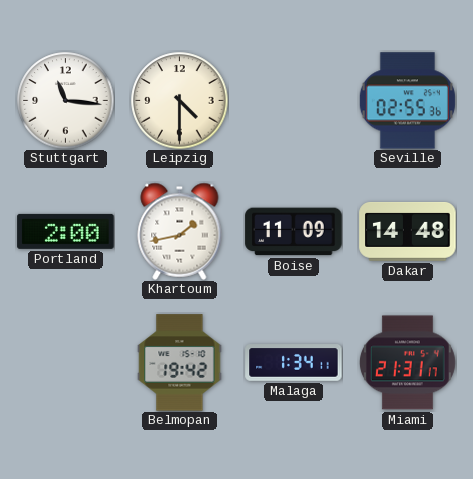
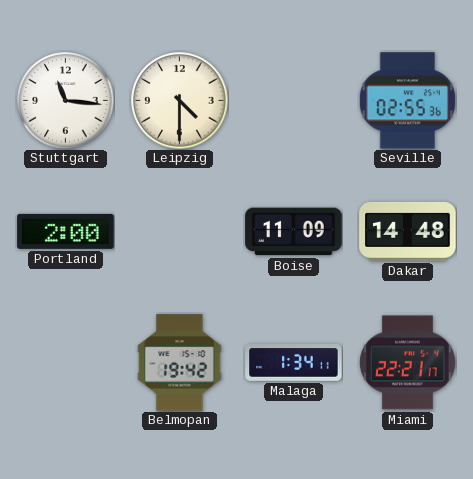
Khartoum: 1:43 -> none (180, 231)
Miami: 21:31 -> 22:21 (407, 363)
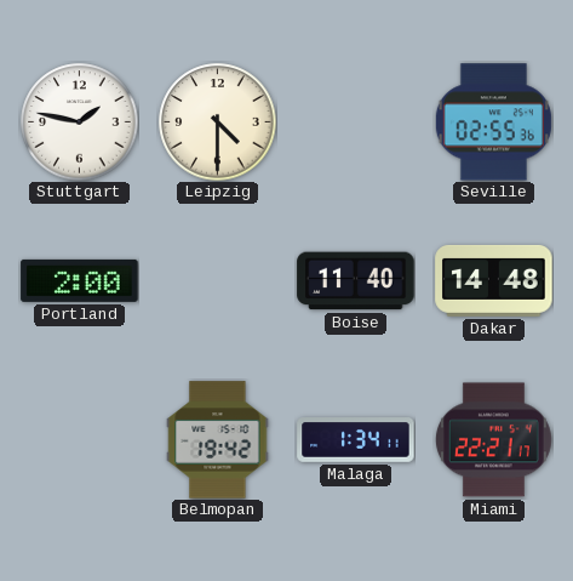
Stuttgart: 11:16 -> 1:47 (80, 123)
Boise: 11:09 -> 11:40 (356, 281)
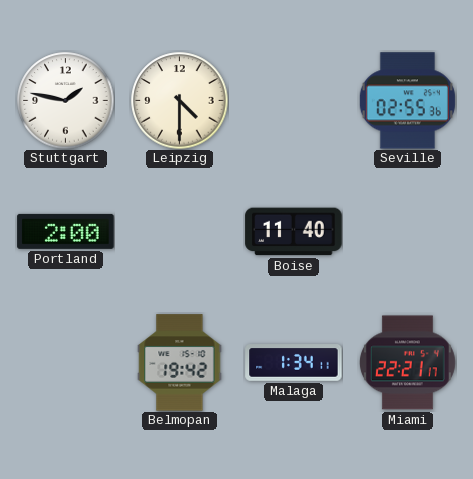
Dakar: 14:48 -> none (494, 280)
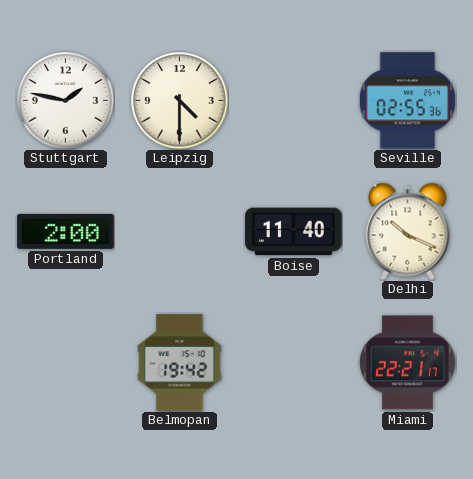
Delhi: none -> 10:19 (408, 231)
Malaga: 1:34 -> none (294, 363)
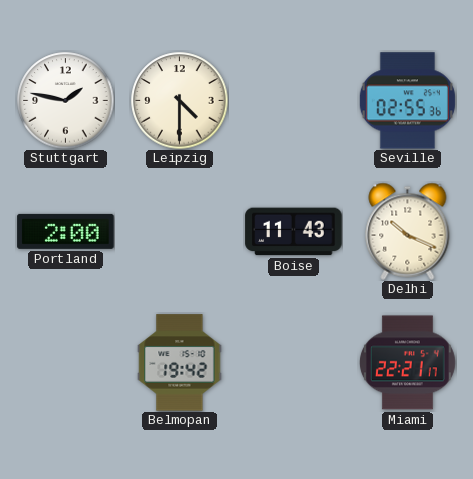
Boise: 11:40 -> 11:43 (294, 232)
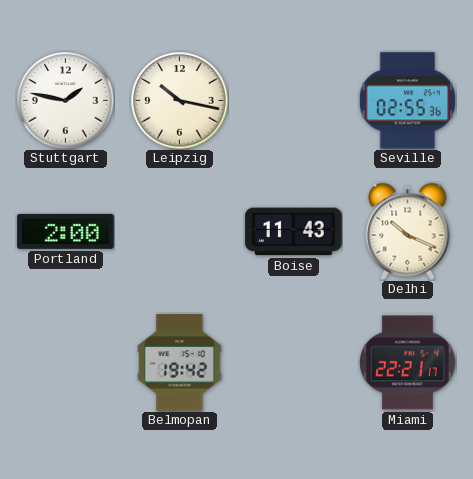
Leipzig: 4:30 -> 10:17 (180, 101)
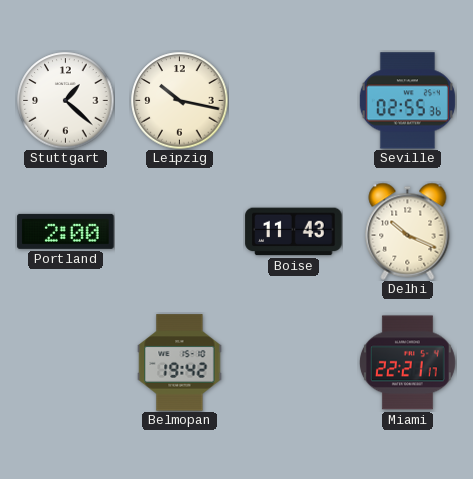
Stuttgart: 1:47 -> 1:22 (66, 101)
